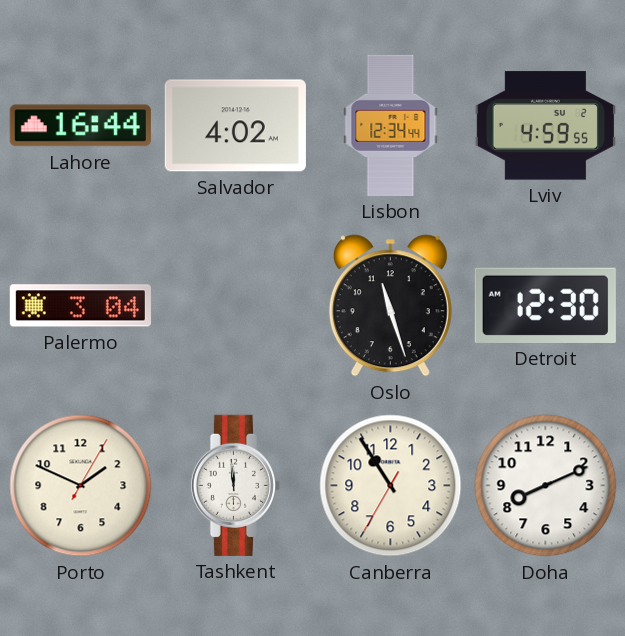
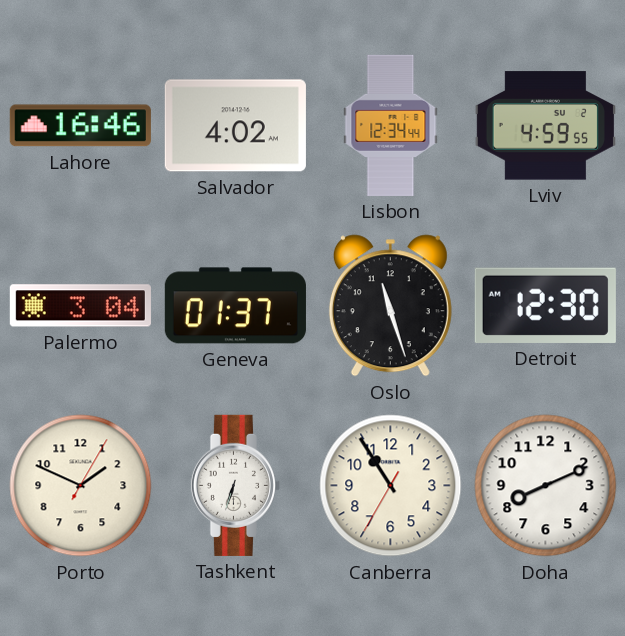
Lahore: 16:44 -> 16:46 (80, 126)
Geneva: none -> 01:37 (235, 306)
Tashkent: 11:59 -> 6:33 (235, 485)
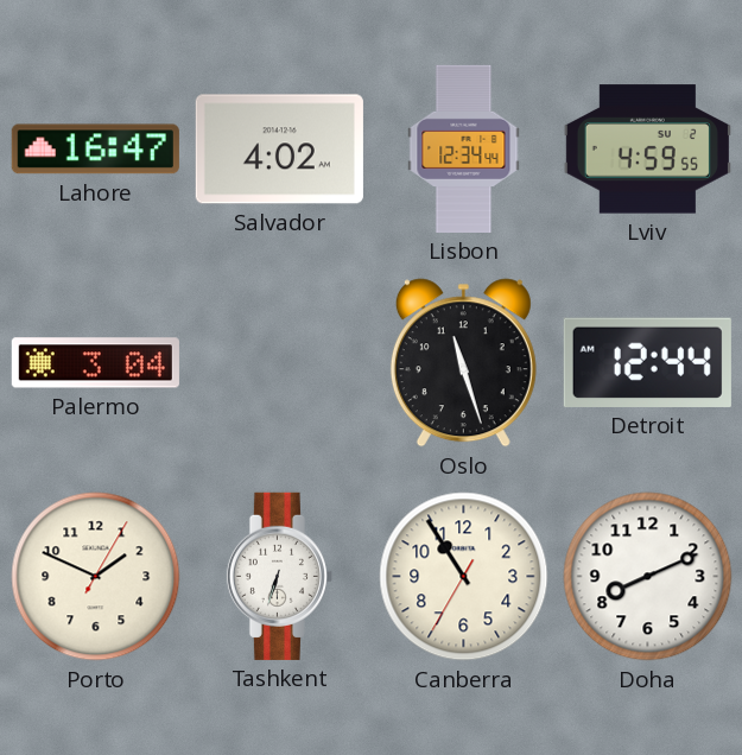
Lahore: 16:46 -> 16:47 (95, 150)
Geneva: 01:37 -> none (235, 306)
Detroit: 12:30 -> 12:44 (647, 362)
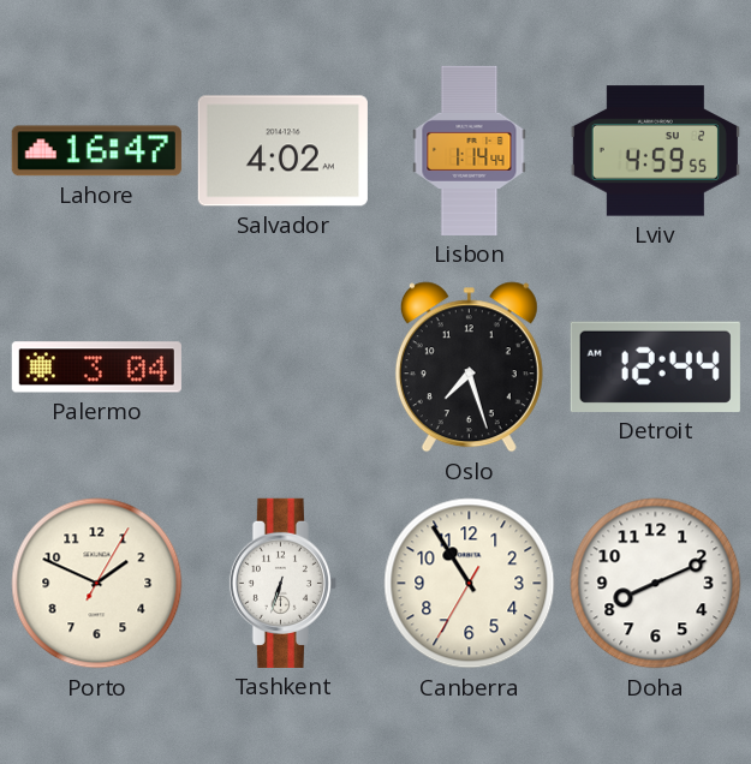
Lisbon: 12:34 -> 1:14 (470, 150)
Oslo: 11:27 -> 7:27 (469, 368)
